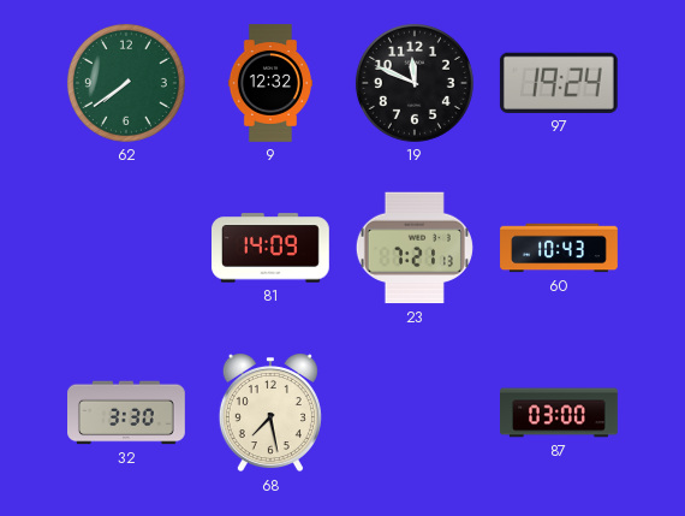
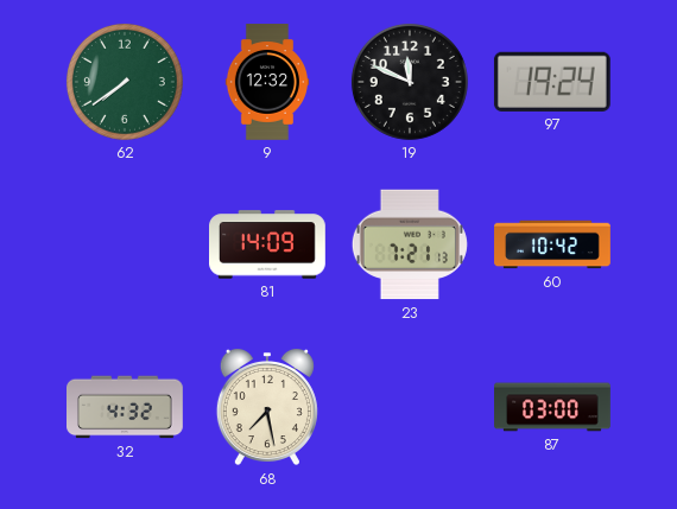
60: 10:43 -> 10:42 (552, 244)
32: 3:30 -> 4:32 (126, 407)
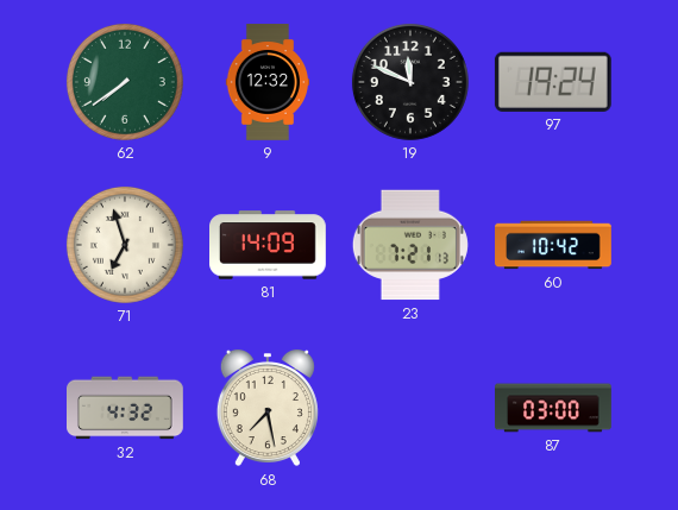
71: none -> 6:57 (125, 245)
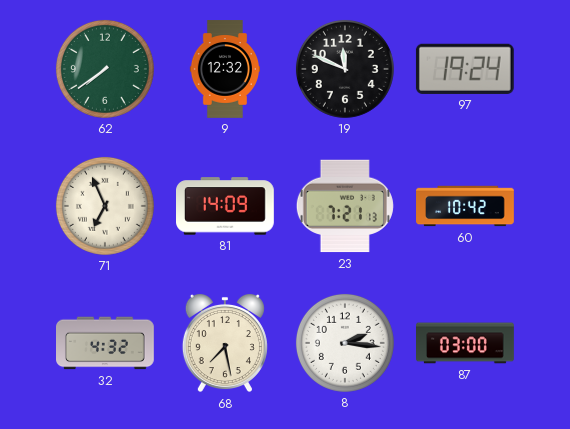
71: 6:57 -> 6:56 (105, 206)
8: none -> 2:16 (345, 343)
